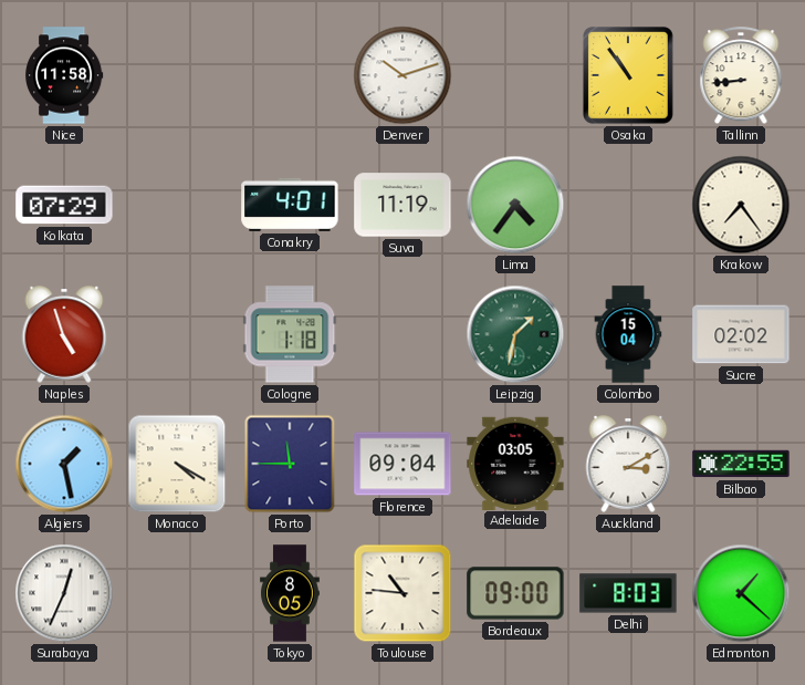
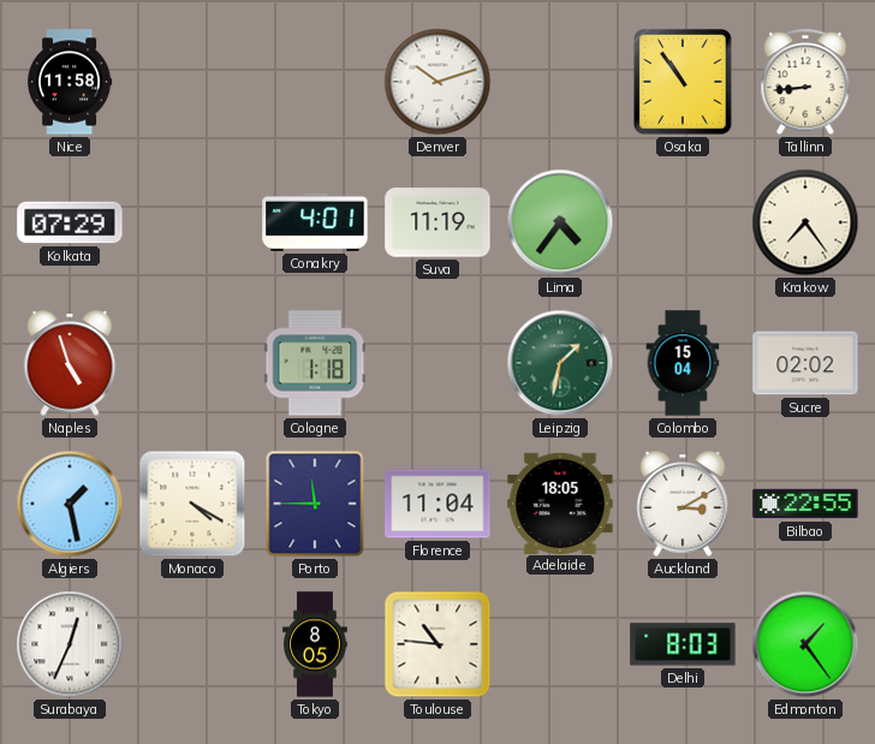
Florence: 09:04 -> 11:04 (437, 504)
Adelaide: 03:05 -> 18:05 (560, 502)
Bordeaux: 09:00 -> none (515, 593)
Edmonton: 1:22 -> 1:24 (805, 644)
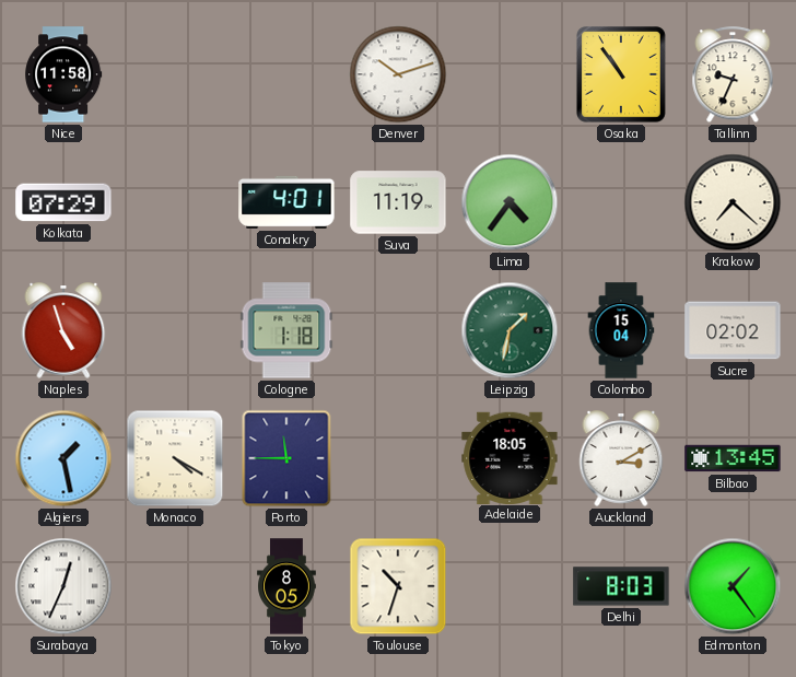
Tallinn: 8:44 -> 9:34 (733, 75)
Krakow: 7:24 -> 7:22 (733, 202)
Florence: 11:04 -> none (437, 504)
Bilbao: 22:55 -> 13:45 (733, 458)
Toulouse: 10:46 -> 10:33 (398, 586)
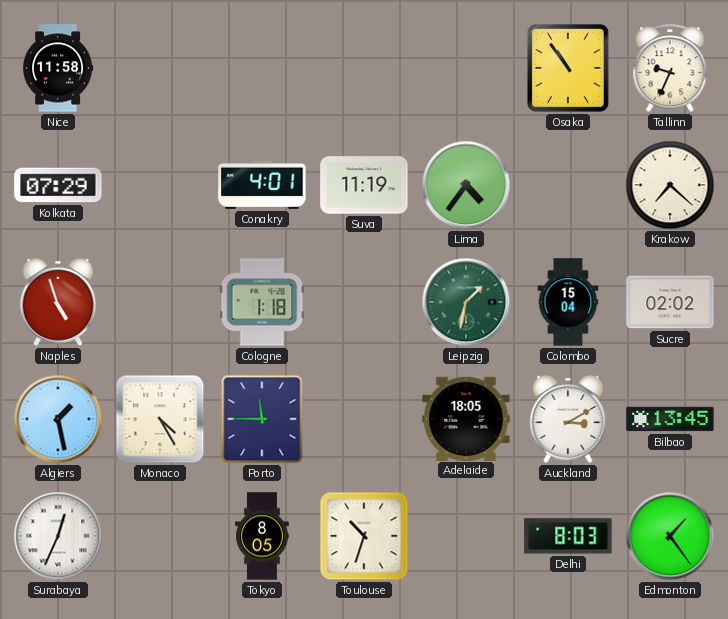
Denver: 10:12 -> none (398, 74)
Monaco: 4:20 -> 4:25 (160, 419)
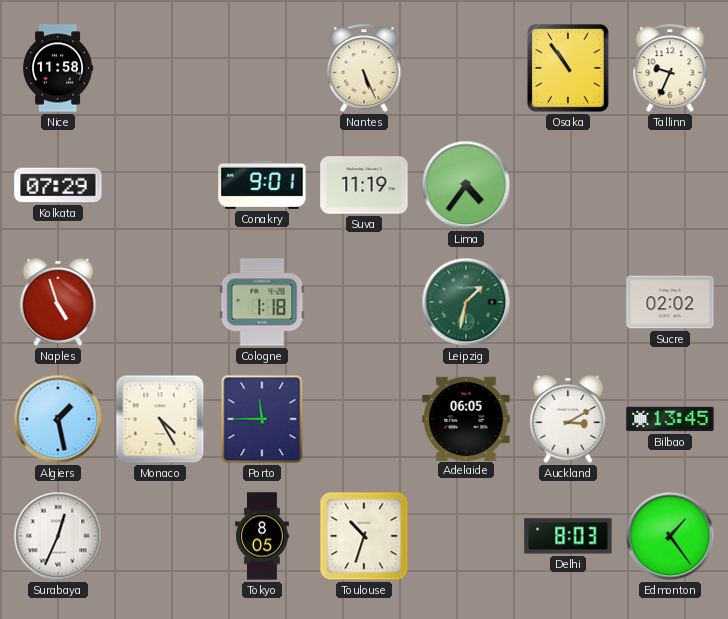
Nantes: none -> 5:26 (364, 69)
Conakry: 4:01 -> 9:01 (262, 185)
Krakow: 7:22 -> none (670, 185)
Colombo: 15:04 -> none (568, 302)
Adelaide: 18:05 -> 06:05 (466, 418)
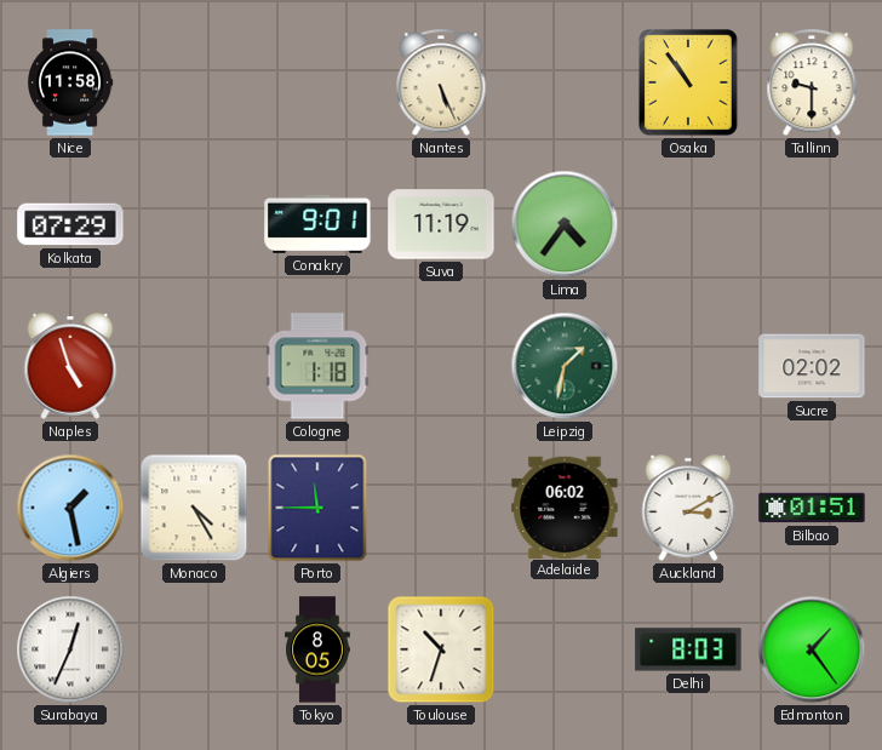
Tallinn: 9:34 -> 9:30 (812, 84)
Adelaide: 06:05 -> 06:02 (565, 506)
Bilbao: 13:45 -> 01:51 (812, 508)
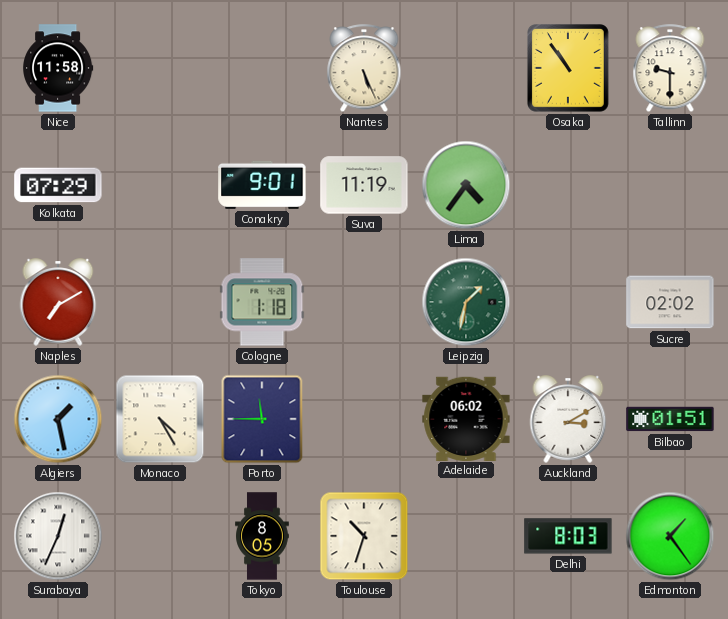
Naples: 4:57 -> 7:10 (58, 302)
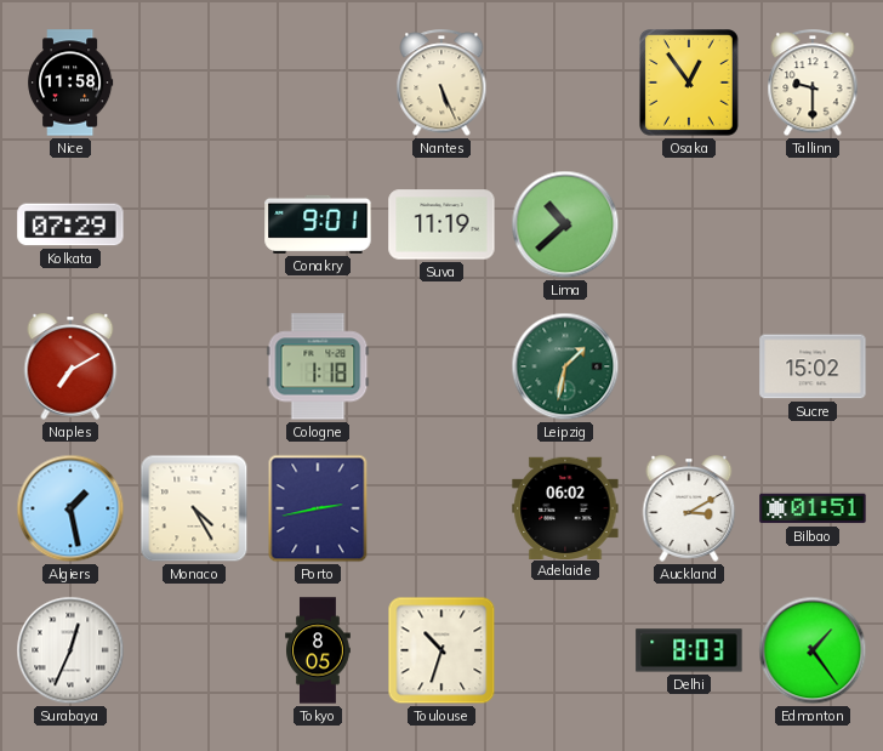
Osaka: 10:54 -> 12:54 (689, 84)
Lima: 4:36 -> 10:38 (565, 224)
Sucre: 02:02 -> 15:02 (813, 366)
Porto: 11:45 -> 2:43 (318, 508)
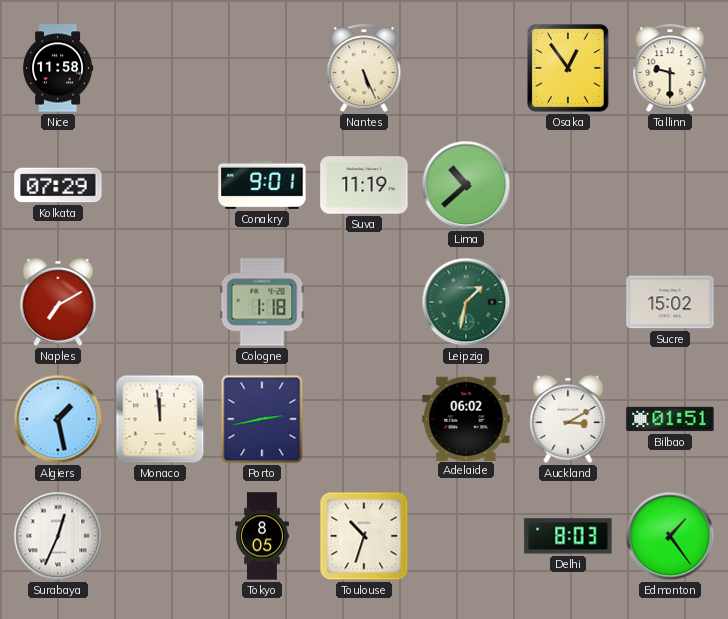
Monaco: 4:25 -> 11:59 (160, 419)
